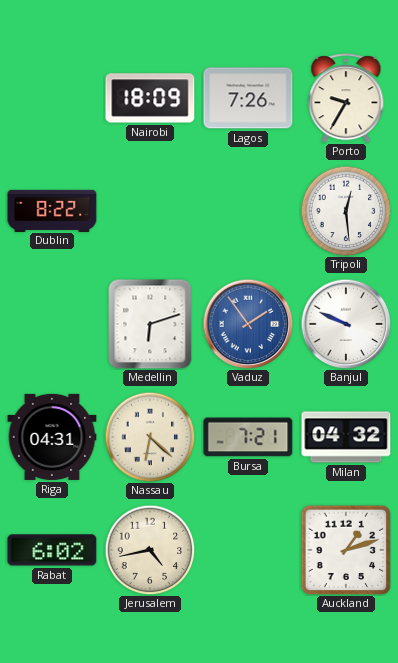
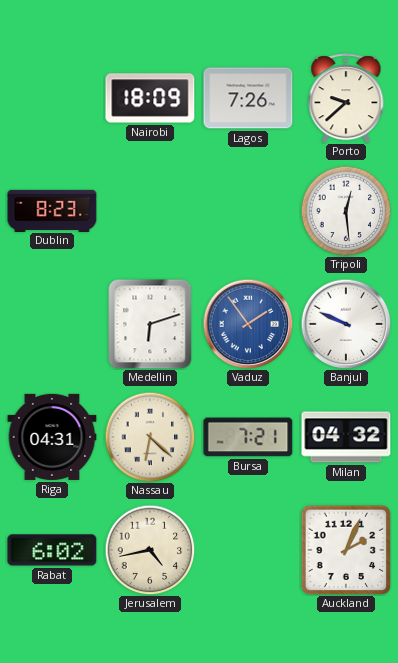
Porto: 9:35 -> 9:38 (346, 98)
Dublin: 8:22 -> 8:23 (52, 210)
Auckland: 1:12 -> 2:04 (346, 550)
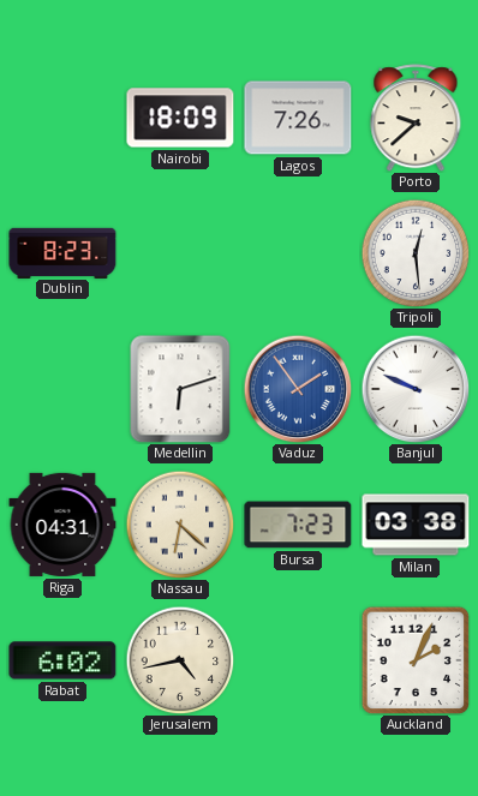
Bursa: 7:21 -> 7:23 (298, 525)
Milan: 04:32 -> 03:38 (416, 525)
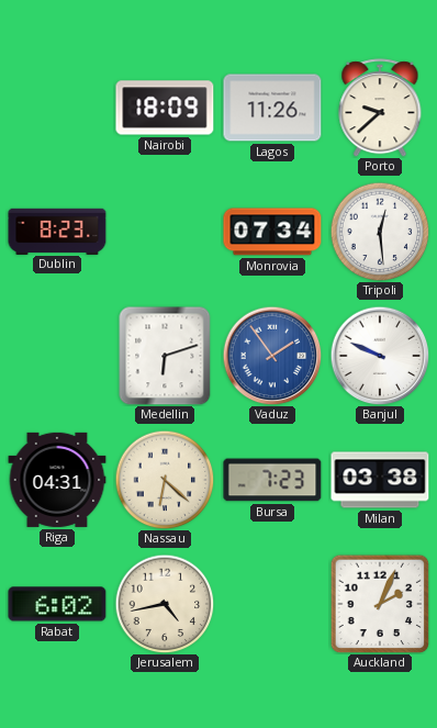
Lagos: 7:26 -> 11:26 (272, 108)
Monrovia: none -> 07:34 (272, 232)
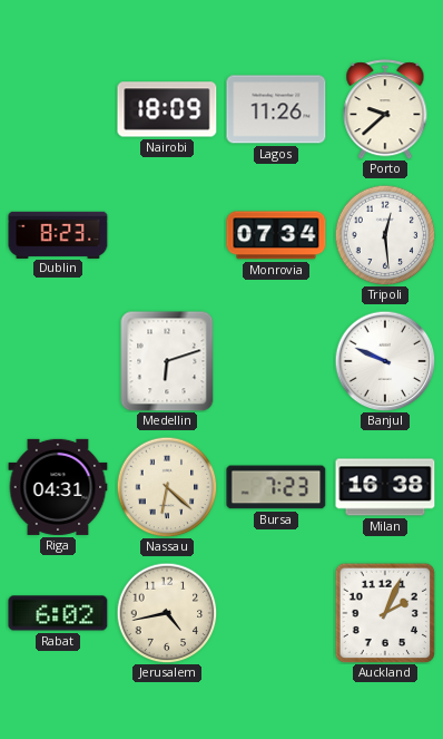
Vaduz: 1:54 -> none (272, 356)
Milan: 03:38 -> 16:38 (385, 487)
